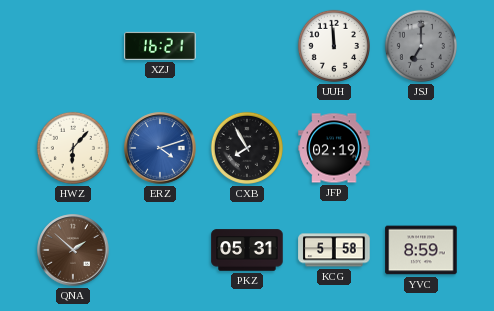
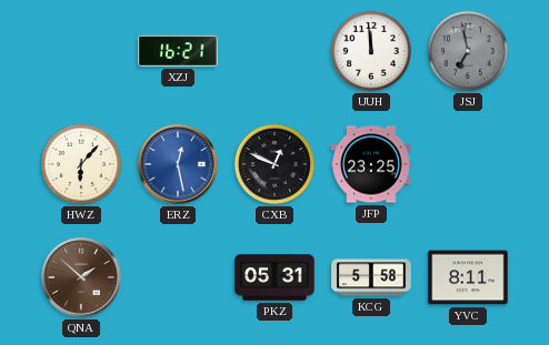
JSJ: 7:00 -> 6:58 (468, 51)
ERZ: 4:12 -> 12:28 (178, 164)
CXB: 7:55 -> 12:49 (274, 164)
JFP: 02:19 -> 23:25 (371, 164)
YVC: 8:59 -> 8:11 (468, 277)
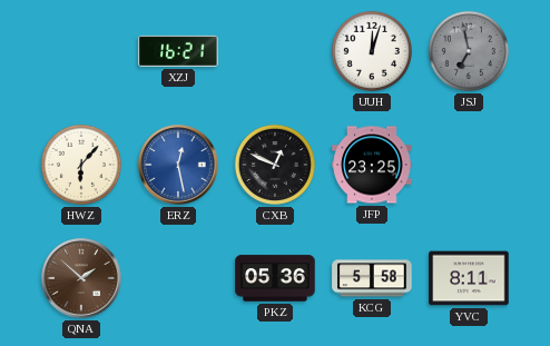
UUH: 11:59 -> 12:03 (372, 51)
PKZ: 05:31 -> 05:36 (275, 278)
